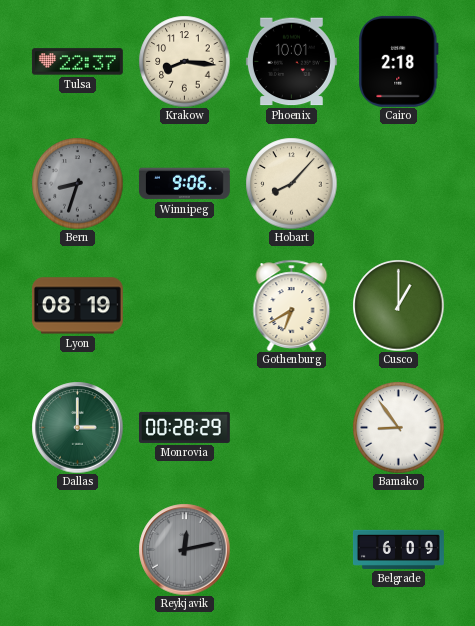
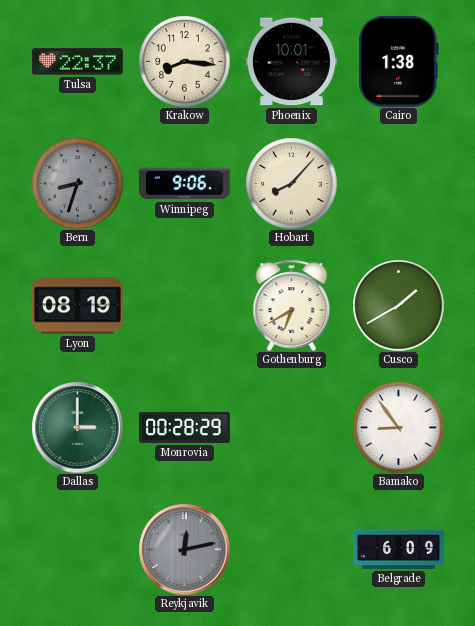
Cairo: 2:18 -> 1:38 (399, 61)
Cusco: 1:00 -> 1:40 (398, 305)
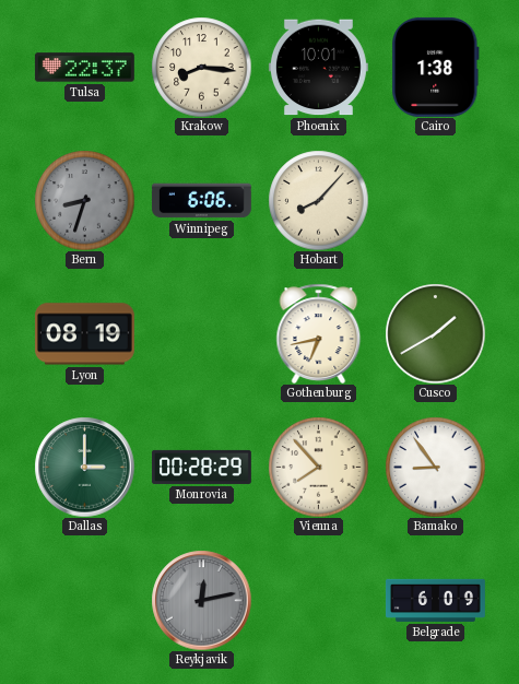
Winnipeg: 9:06 -> 6:06 (201, 201)
Gothenburg: 6:40 -> 6:43 (319, 333)
Vienna: none -> 7:53 (318, 467)
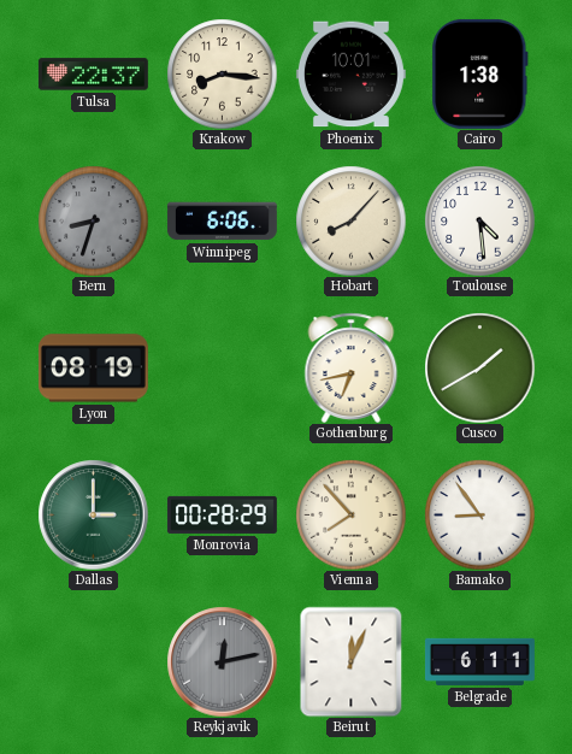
Toulouse: none -> 4:29 (479, 220)
Beirut: none -> 12:04 (352, 661)
Belgrade: 6:09 -> 6:11 (479, 661)
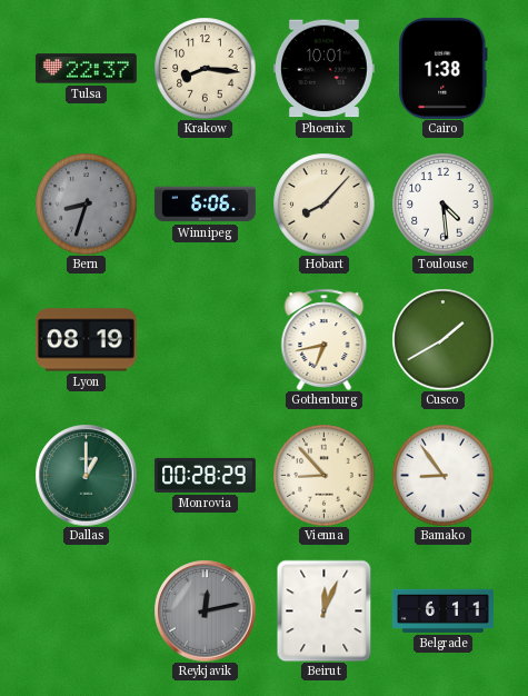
Dallas: 3:00 -> 1:00 (86, 475)
Vienna: 7:53 -> 8:53 (323, 475)
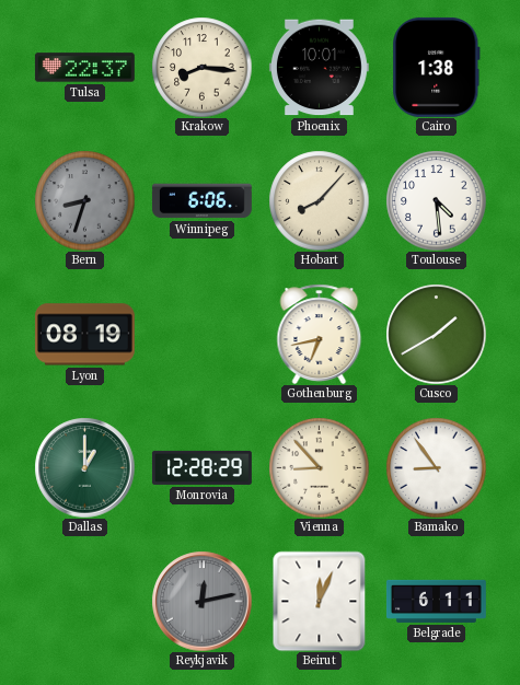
Monrovia: 00:28 -> 12:28 (201, 467)
